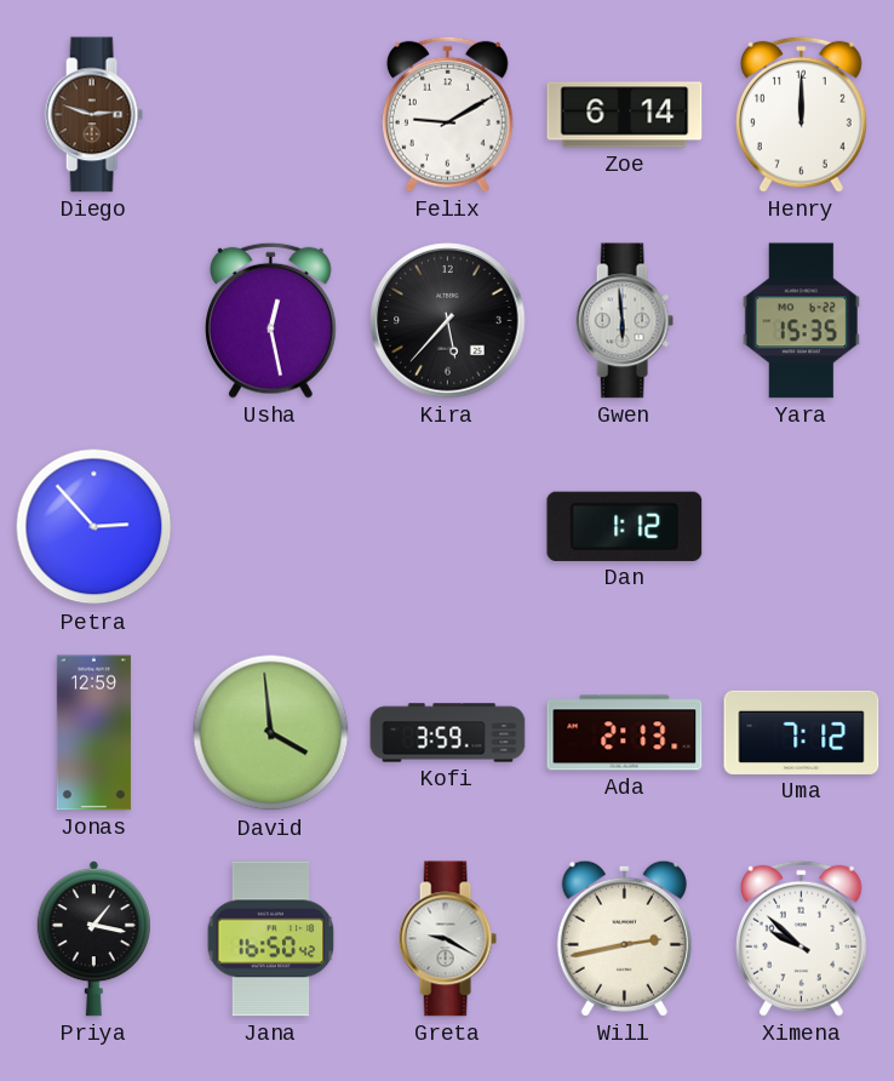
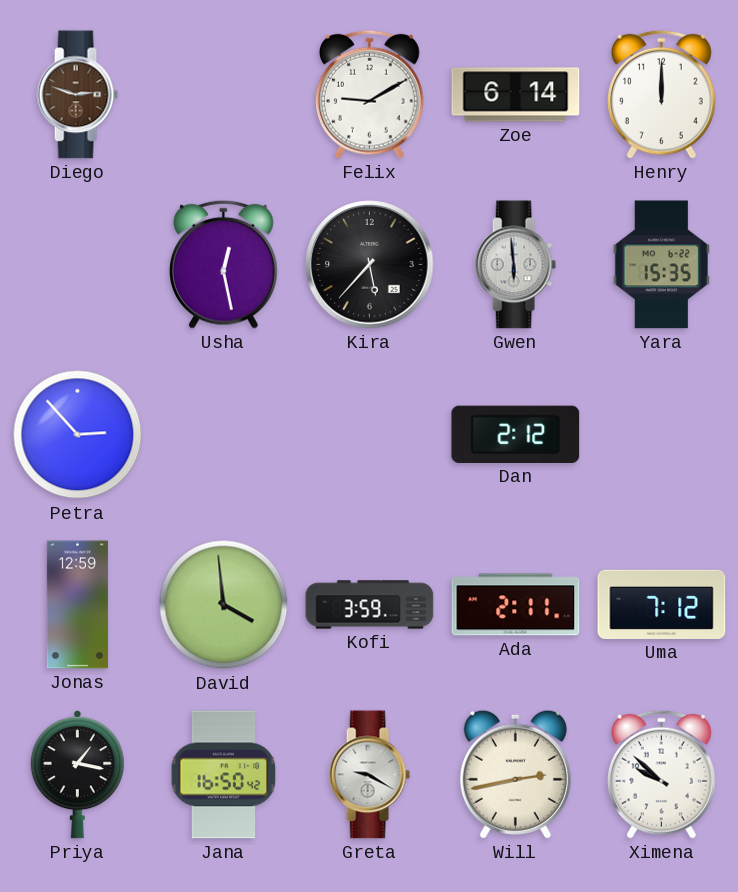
Dan: 1:12 -> 2:12 (516, 434)
Ada: 2:13 -> 2:11 (516, 605)
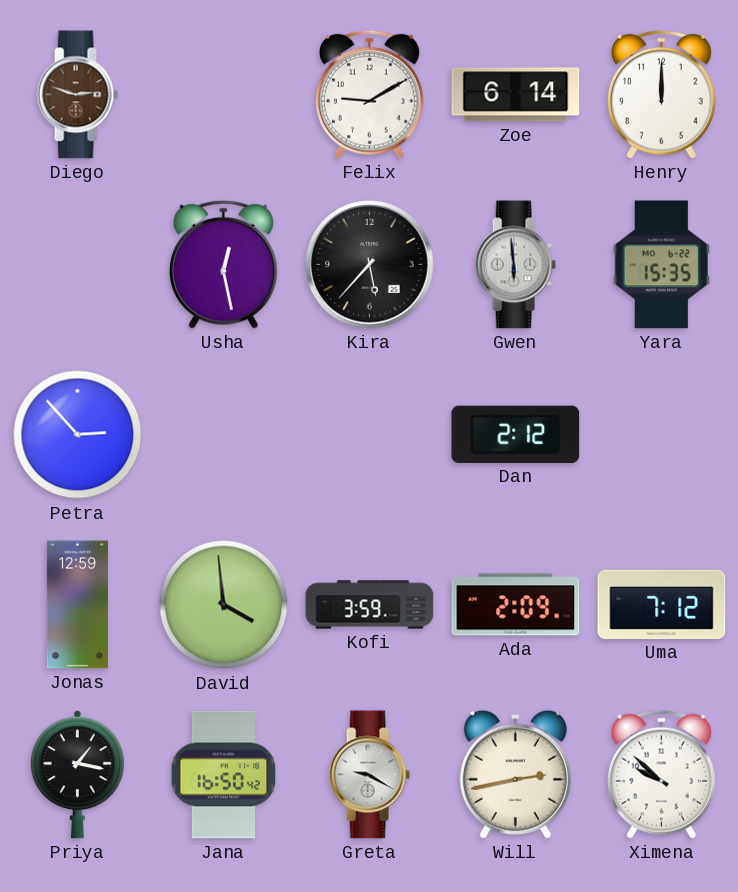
Ada: 2:11 -> 2:09 (516, 605)
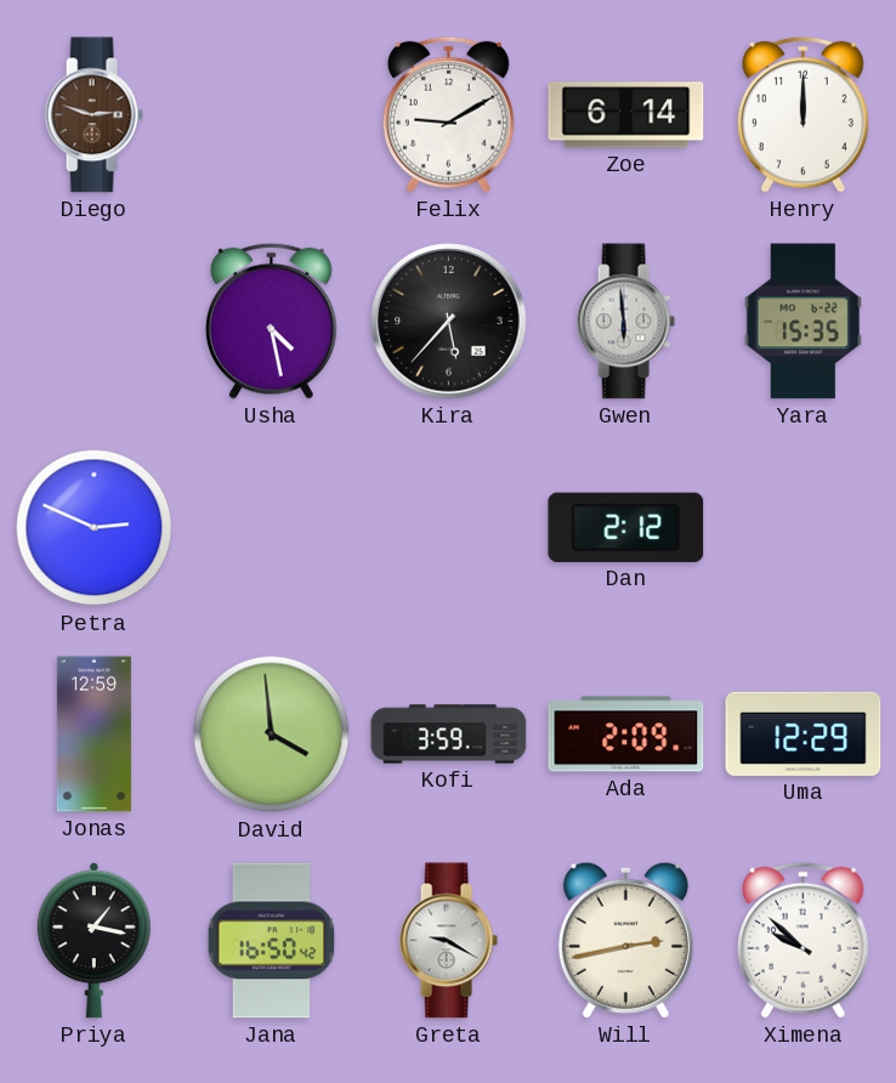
Usha: 12:28 -> 4:28 (271, 321)
Petra: 2:53 -> 2:49 (95, 528)
Uma: 7:12 -> 12:29 (804, 733)
